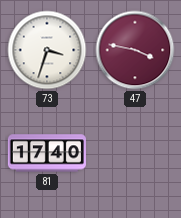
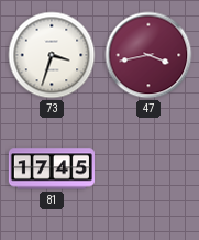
47: 3:47 -> 3:43 (148, 55)
81: 17:40 -> 17:45 (52, 168)
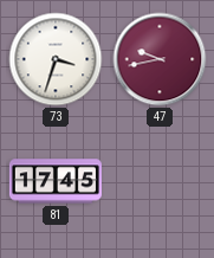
47: 3:43 -> 9:43 (160, 59)
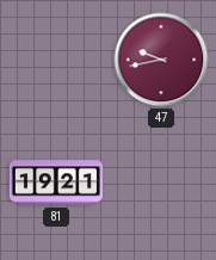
73: 3:33 -> none (56, 59)
81: 17:45 -> 19:21 (56, 182)
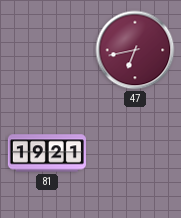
47: 9:43 -> 6:43 (135, 50)
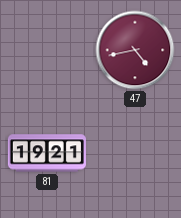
47: 6:43 -> 4:43 (135, 50)
